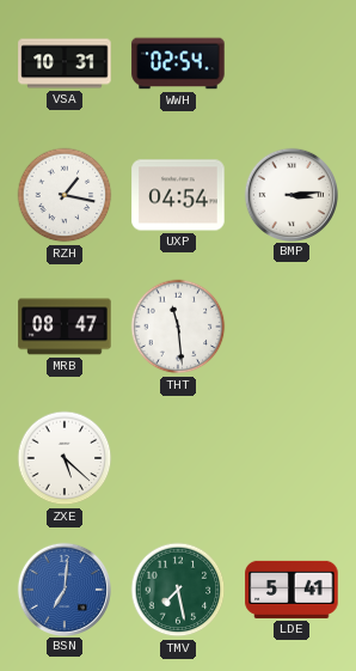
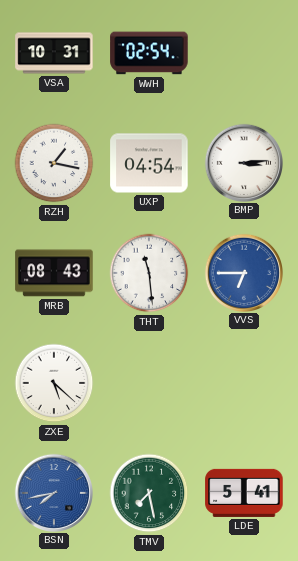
MRB: 08:47 -> 08:43 (54, 273)
VVS: none -> 6:45 (243, 272)
BSN: 7:01 -> 7:43 (53, 492)
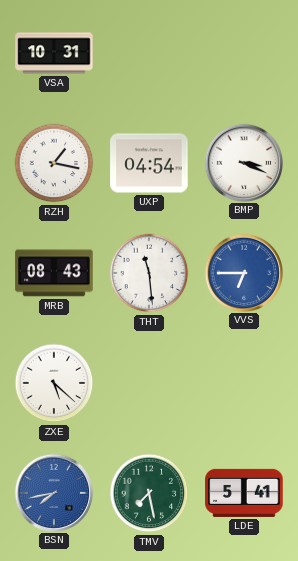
WWH: 02:54 -> none (149, 53)
BMP: 3:14 -> 3:19 (243, 162)
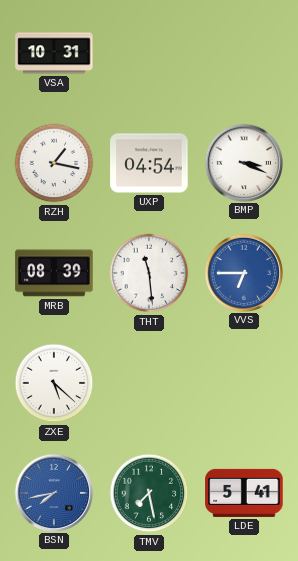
MRB: 08:43 -> 08:39 (54, 273)
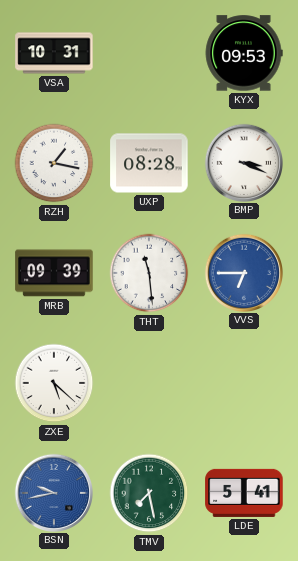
KYX: none -> 09:53 (244, 53)
UXP: 04:54 -> 08:28 (149, 163)
MRB: 08:39 -> 09:39 (54, 273)
BSN: 7:43 -> 9:43 (53, 492)
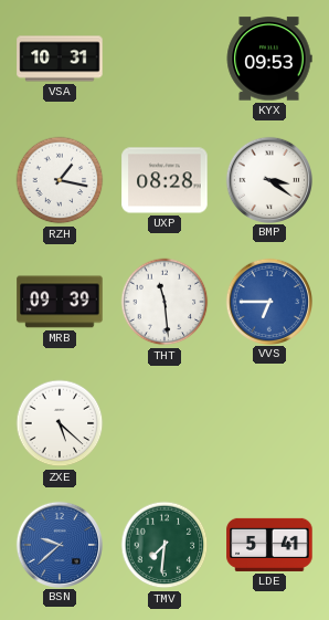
BMP: 3:19 -> 3:21 (268, 179)
BSN: 9:43 -> 9:38 (59, 544)
TMV: 7:28 -> 7:31 (164, 545)
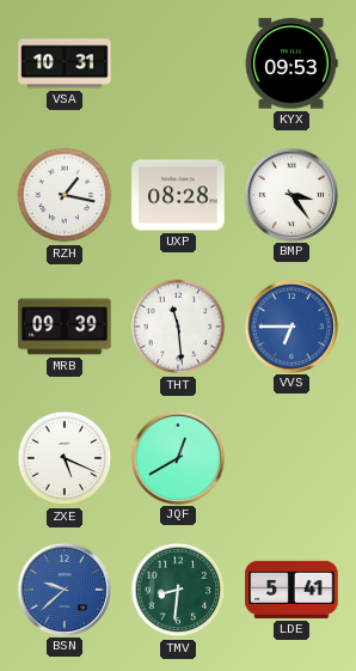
BMP: 3:21 -> 3:24 (290, 194)
ZXE: 5:22 -> 5:19 (65, 458)
JQF: none -> 12:40 (177, 457)
TMV: 7:31 -> 8:31 (178, 590)
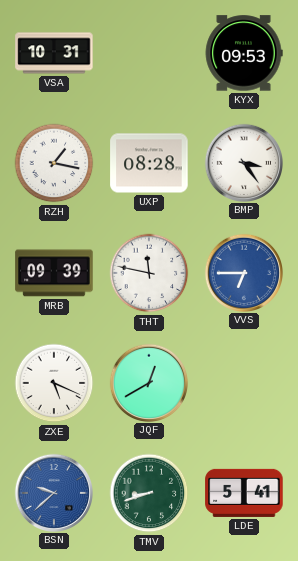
THT: 11:29 -> 11:47 (149, 273)
TMV: 8:31 -> 8:42 (149, 493)
